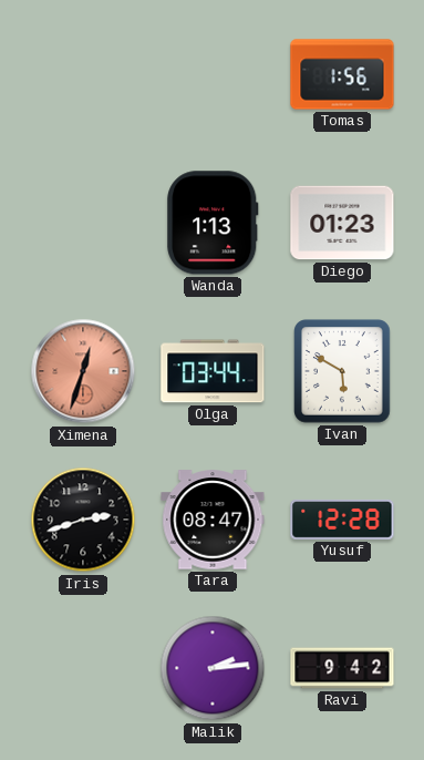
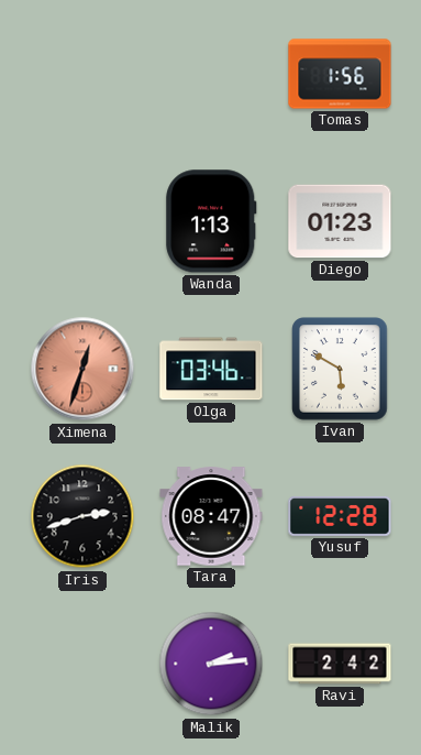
Olga: 03:44 -> 03:46 (211, 369)
Ravi: 9:42 -> 2:42 (340, 664)
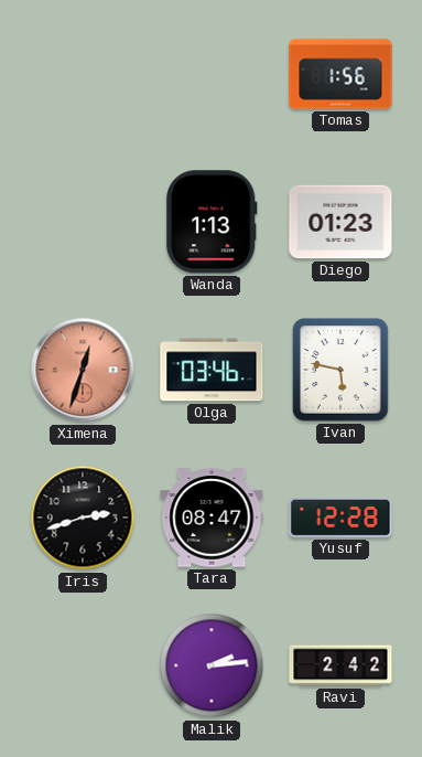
Ivan: 5:50 -> 5:47 (340, 370)
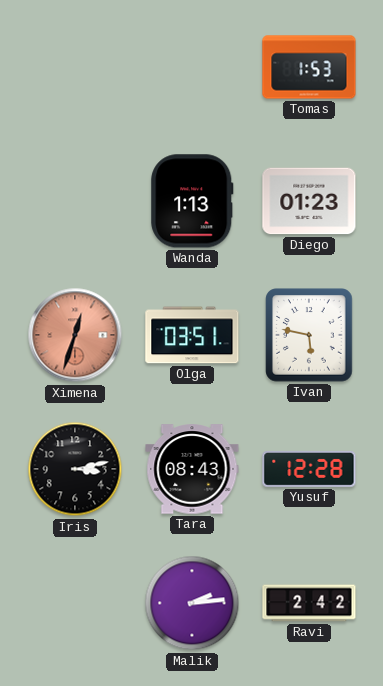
Tomas: 1:56 -> 1:53 (309, 67)
Olga: 03:46 -> 03:51 (192, 335)
Iris: 2:42 -> 3:13 (75, 469)
Tara: 08:47 -> 08:43 (192, 469)
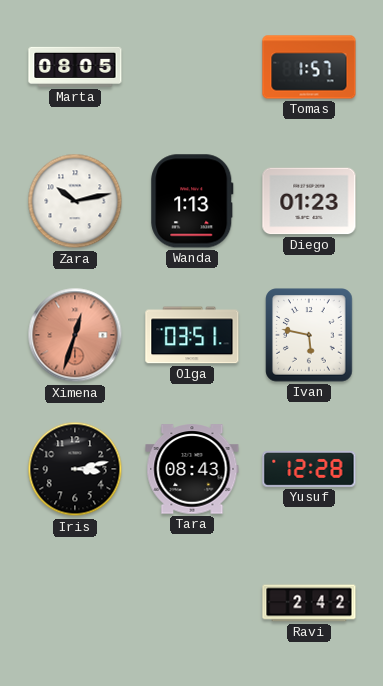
Marta: none -> 08:05 (75, 67)
Tomas: 1:53 -> 1:57 (309, 67)
Zara: none -> 10:13 (75, 201)
Malik: 2:14 -> none (192, 603)
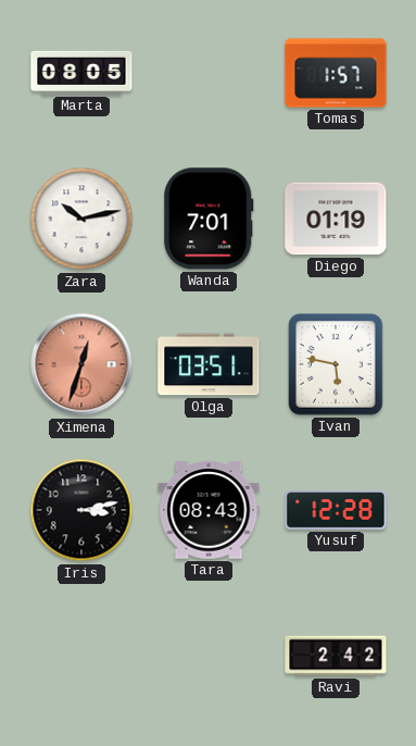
Wanda: 1:13 -> 7:01 (209, 219)
Diego: 01:23 -> 01:19 (336, 219)
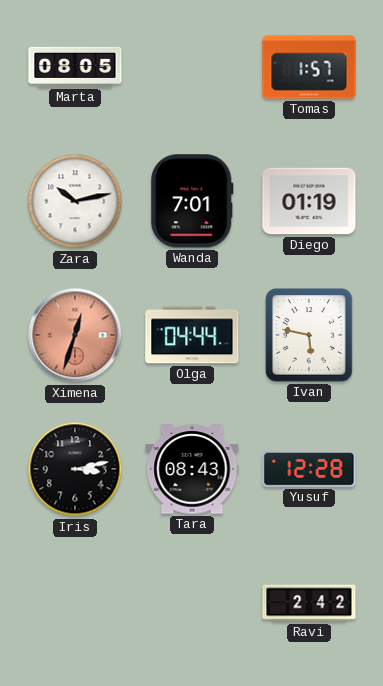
Olga: 03:51 -> 04:44 (192, 335)
